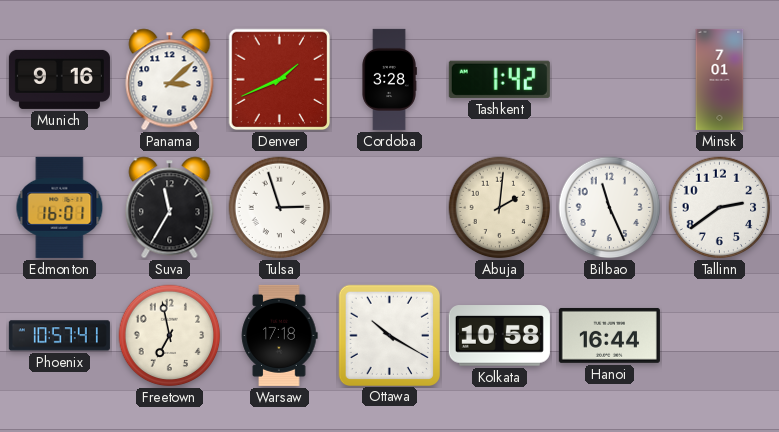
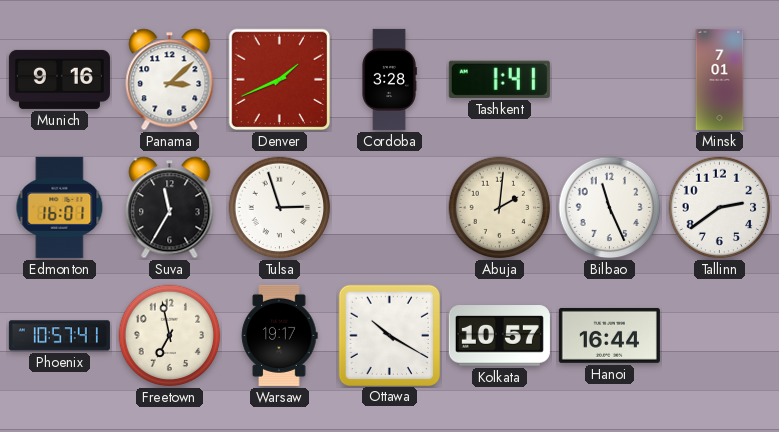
Tashkent: 1:42 -> 1:41 (499, 79)
Warsaw: 17:18 -> 19:17 (280, 335)
Kolkata: 10:58 -> 10:57 (499, 336)
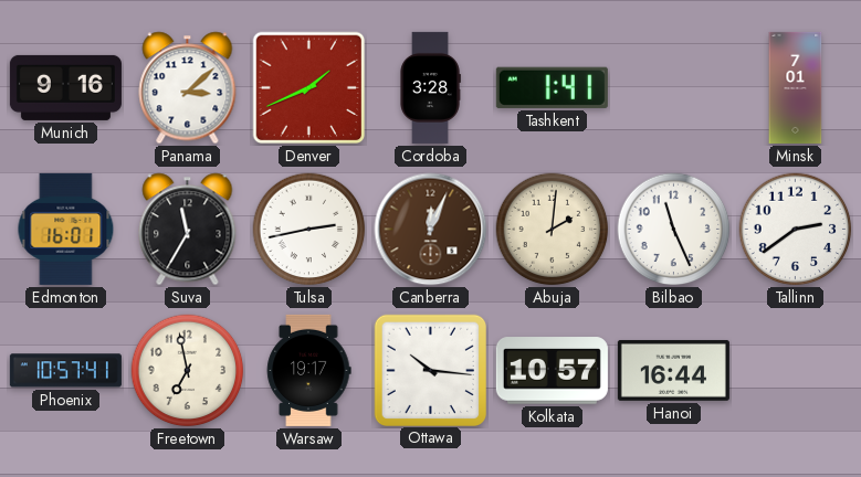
Tulsa: 2:57 -> 2:43 (309, 230)
Canberra: none -> 12:04 (431, 230)
Ottawa: 10:20 -> 10:16 (430, 370)
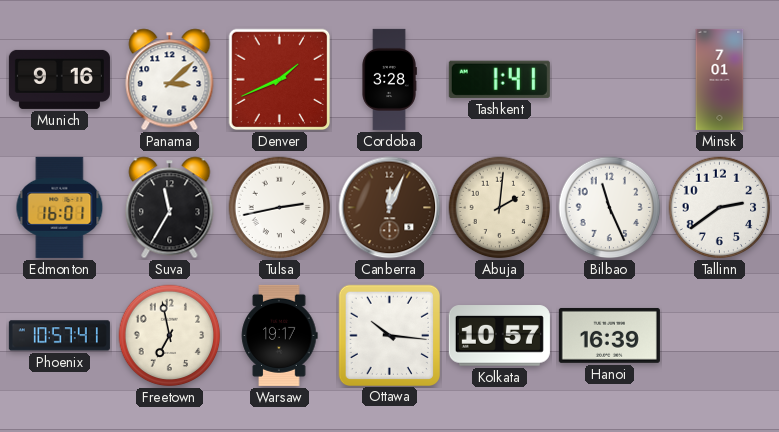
Hanoi: 16:44 -> 16:39 (609, 335)
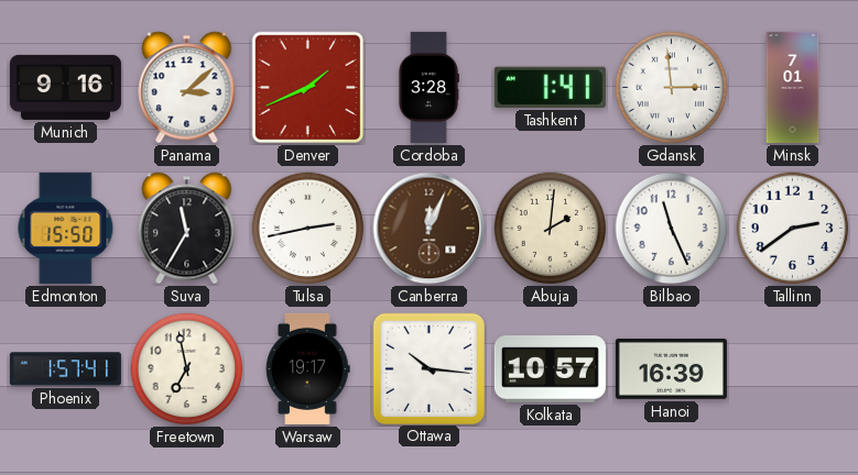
Gdansk: none -> 2:59 (672, 88)
Edmonton: 16:01 -> 15:50 (66, 228)
Phoenix: 10:57 -> 1:57 (65, 369)
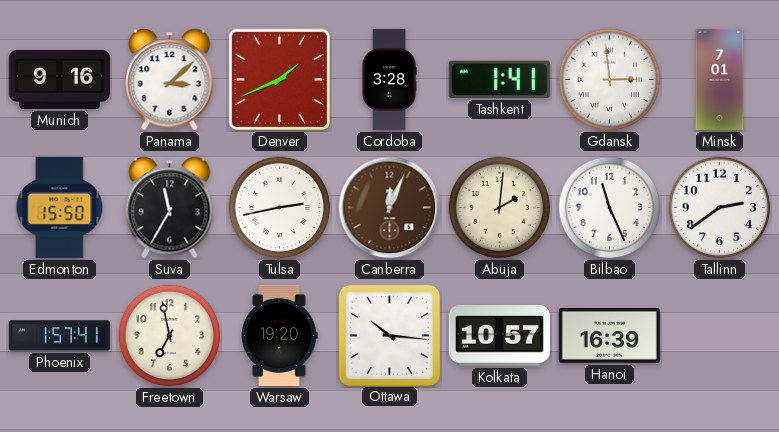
Warsaw: 19:17 -> 19:20 (280, 335)
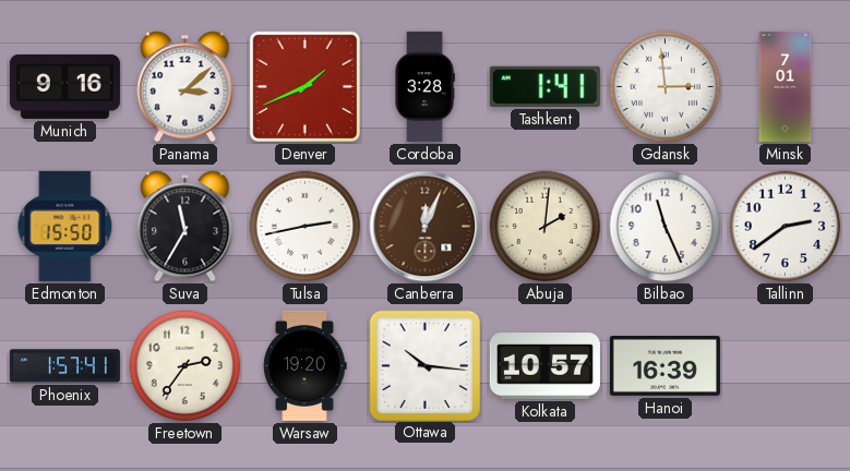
Freetown: 6:58 -> 2:36 (185, 366)
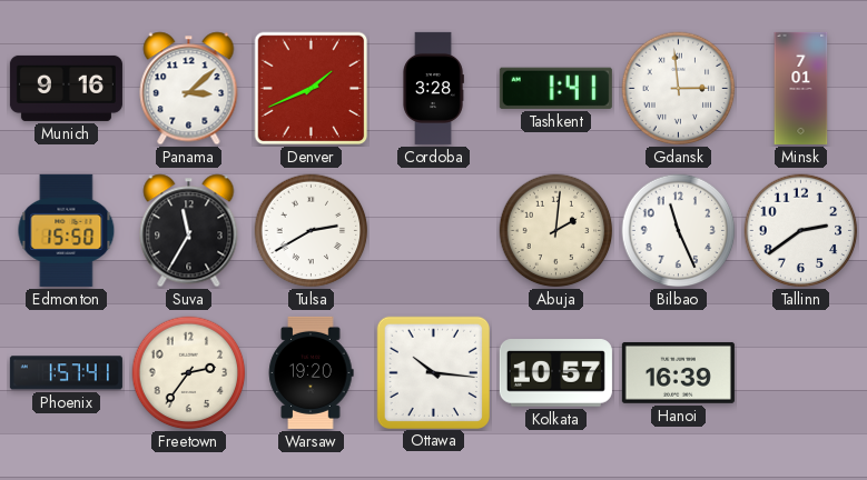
Tulsa: 2:43 -> 2:40 (312, 231)
Canberra: 12:04 -> none (426, 227)
